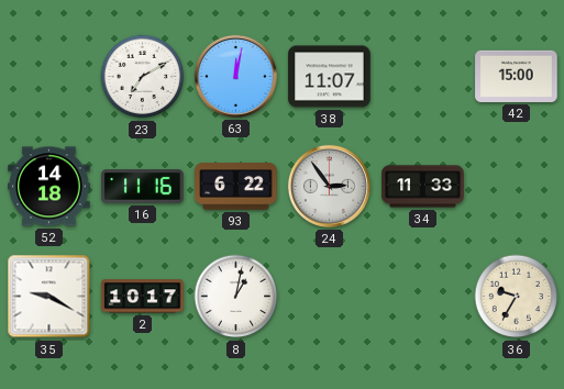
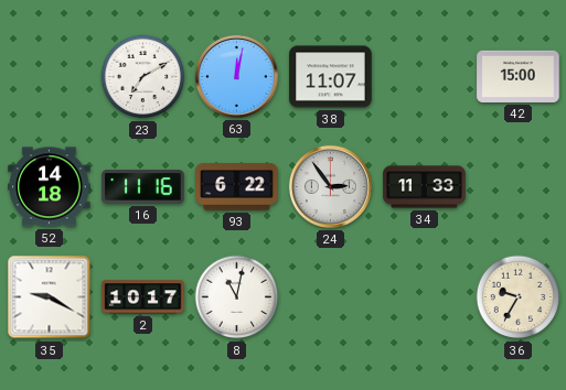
8: 1:02 -> 11:02 (237, 297)
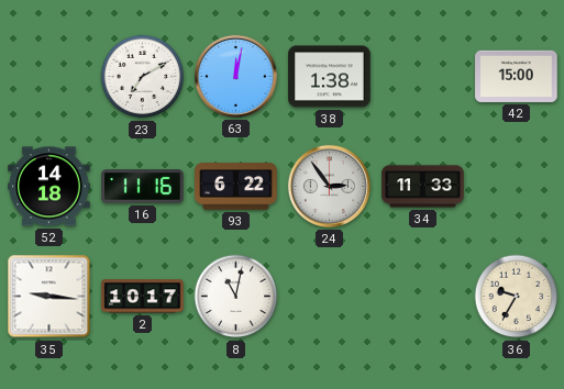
38: 11:07 -> 1:38 (330, 77)
35: 9:20 -> 9:16 (49, 297)
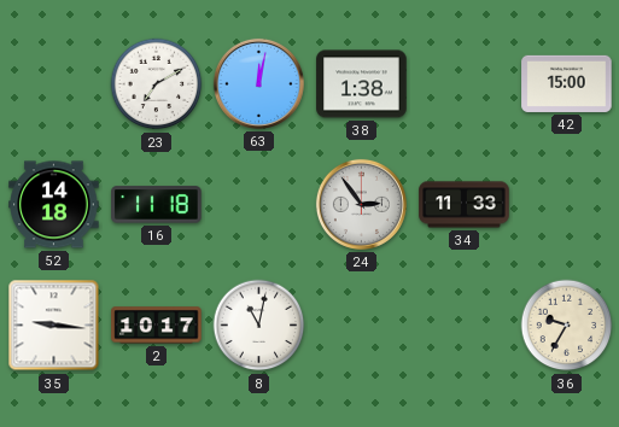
16: 11:16 -> 11:18 (157, 205)
93: 6:22 -> none (236, 187)
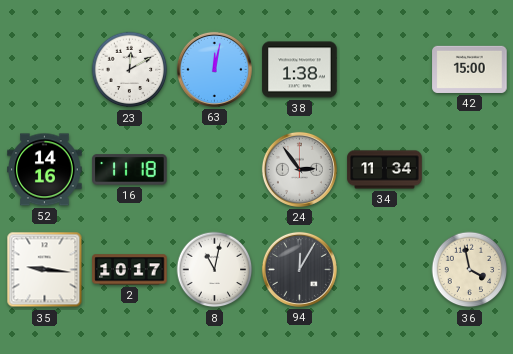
23: 7:10 -> 12:10 (130, 70)
52: 14:18 -> 14:16 (45, 170)
34: 11:33 -> 11:34 (385, 170)
94: none -> 12:05 (299, 269)
36: 9:35 -> 3:58 (470, 270)
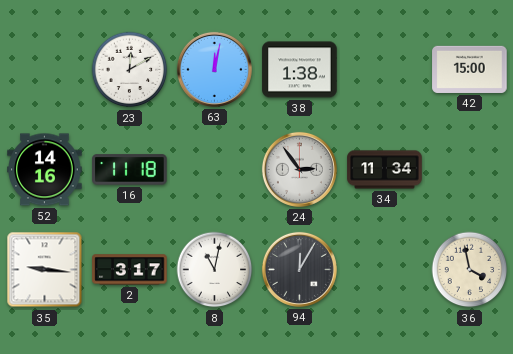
2: 10:17 -> 3:17 (130, 270)
